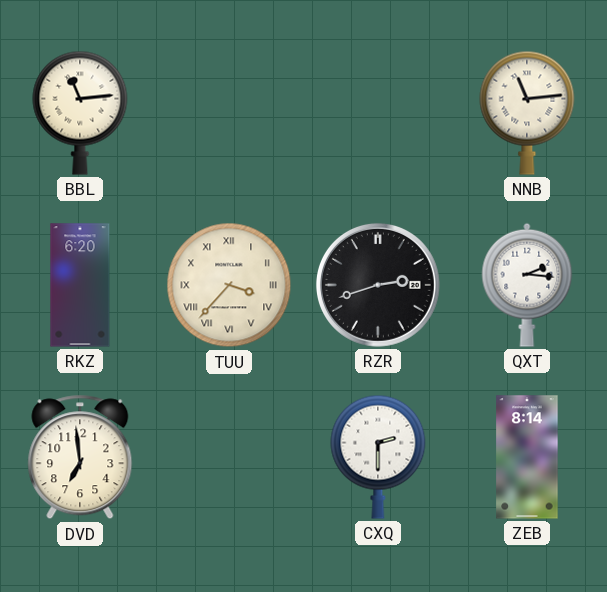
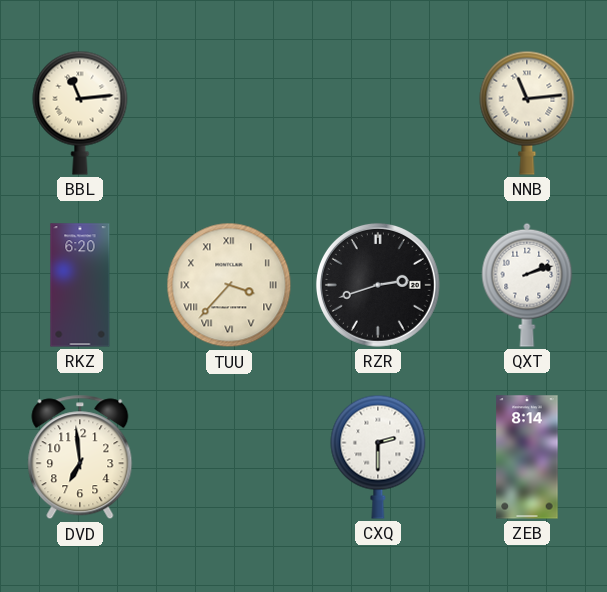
QXT: 2:16 -> 2:12 (527, 285)
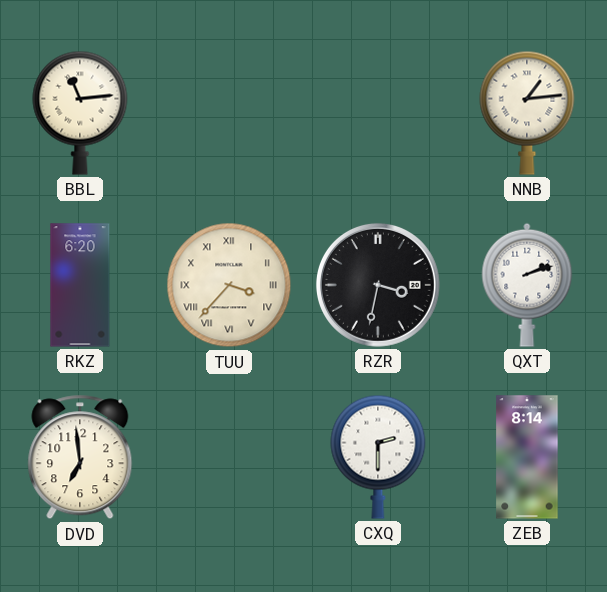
NNB: 11:14 -> 1:14 (527, 113)
RZR: 2:42 -> 3:32 (378, 285)
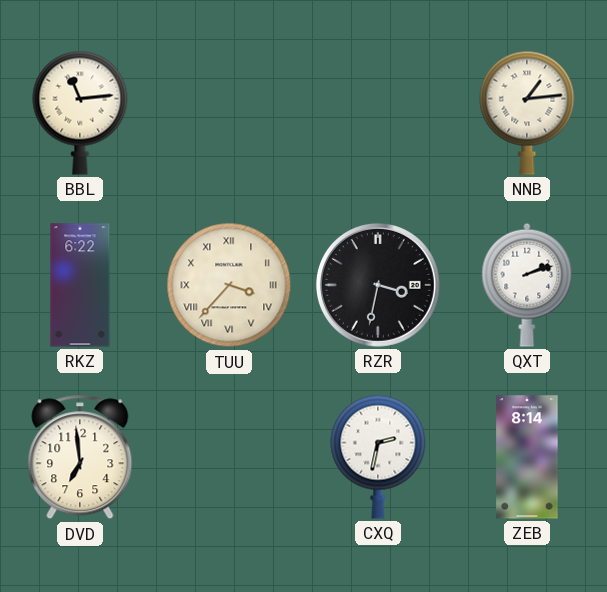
RKZ: 6:20 -> 6:22 (80, 285)
CXQ: 2:30 -> 2:32 (378, 457)
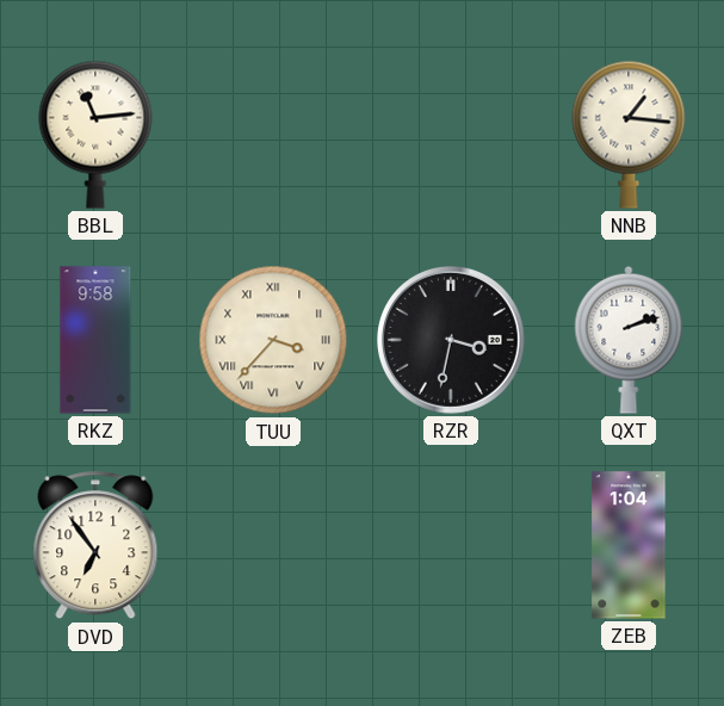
NNB: 1:14 -> 1:16 (629, 135)
RKZ: 6:22 -> 9:58 (95, 340)
DVD: 6:59 -> 6:54 (95, 545)
CXQ: 2:32 -> none (378, 457)
ZEB: 8:14 -> 1:04 (629, 545)
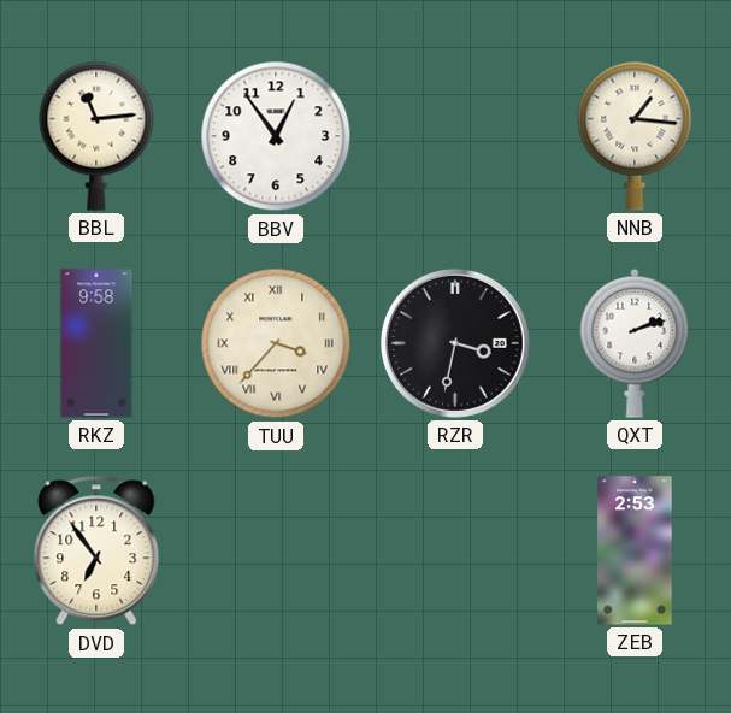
BBV: none -> 12:54 (276, 136)
ZEB: 1:04 -> 2:53 (635, 550)
